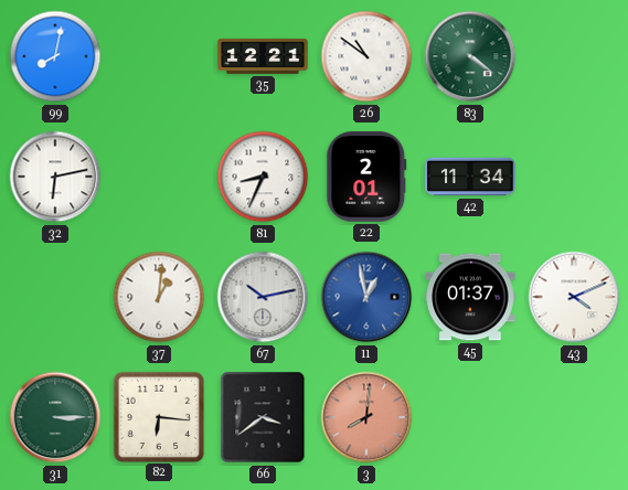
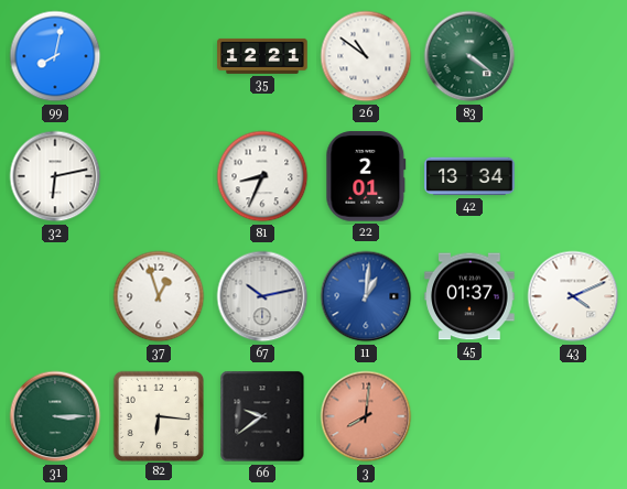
42: 11:34 -> 13:34 (469, 176)
37: 1:01 -> 12:57 (159, 296)
11: 12:58 -> 1:01 (366, 296)
66: 3:39 -> 9:39 (262, 416)
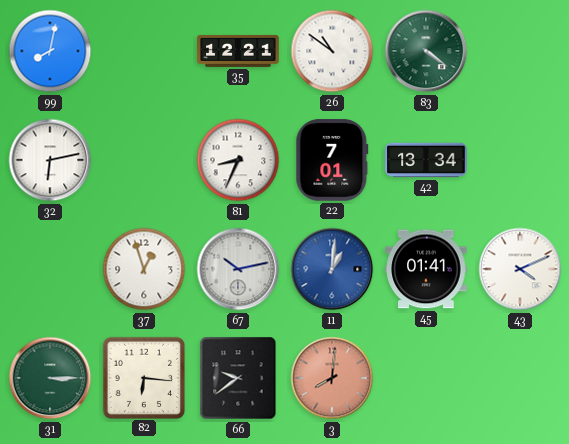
22: 2:01 -> 7:01 (332, 160)
45: 01:37 -> 01:41 (426, 269)
